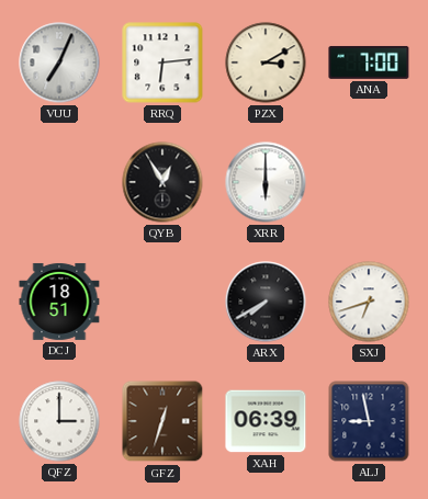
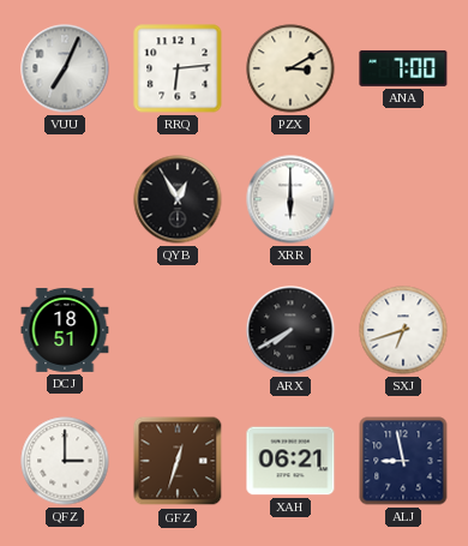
XAH: 06:39 -> 06:21 (290, 461)
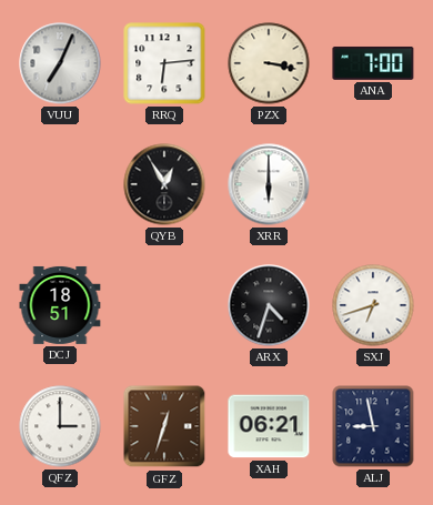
PZX: 3:10 -> 3:17 (269, 63)
ARX: 7:40 -> 4:33 (269, 305)
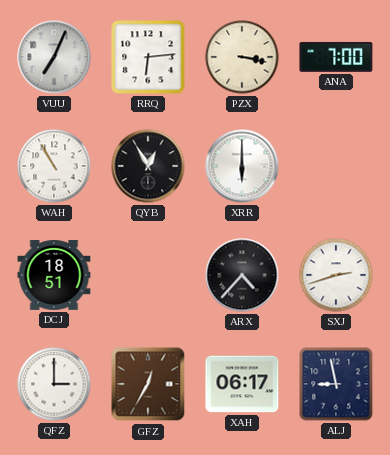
WAH: none -> 10:55 (54, 166)
ARX: 4:33 -> 4:37 (242, 275)
SXJ: 6:42 -> 2:42 (336, 275)
GFZ: 12:33 -> 12:35 (148, 384)
XAH: 06:21 -> 06:17 (242, 384)
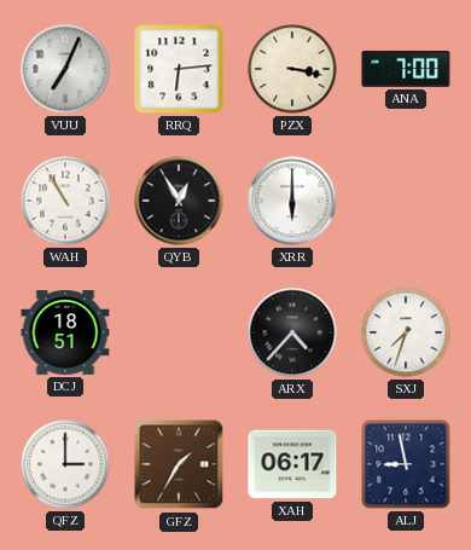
SXJ: 2:42 -> 7:33 (406, 332)
GFZ: 12:35 -> 1:35 (179, 464)
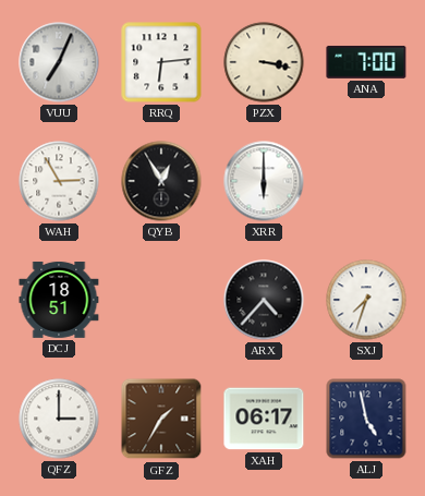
WAH: 10:55 -> 2:55 (59, 181)
ALJ: 8:58 -> 4:58 (366, 419)
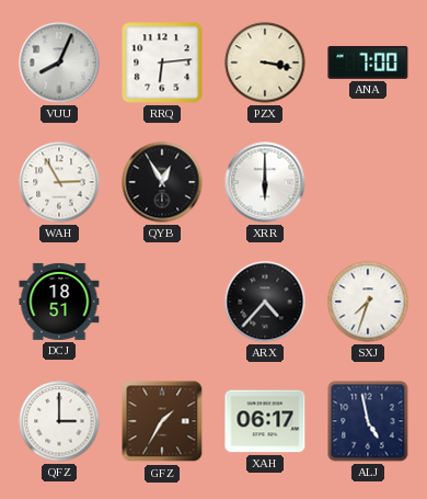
VUU: 7:04 -> 8:04 (59, 63)
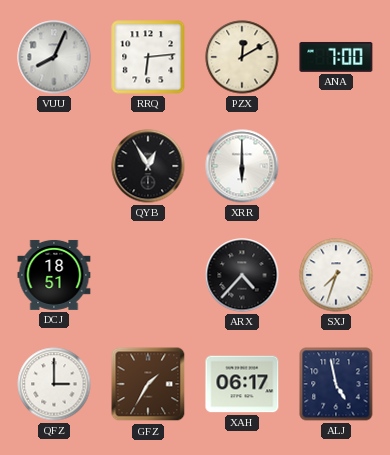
PZX: 3:17 -> 12:10 (242, 57)
WAH: 2:55 -> none (59, 182)
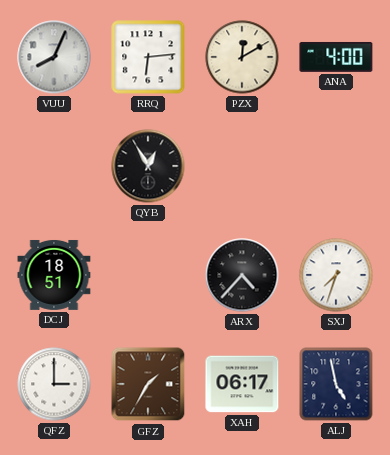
ANA: 7:00 -> 4:00 (336, 57)
XRR: 6:00 -> none (242, 166)
